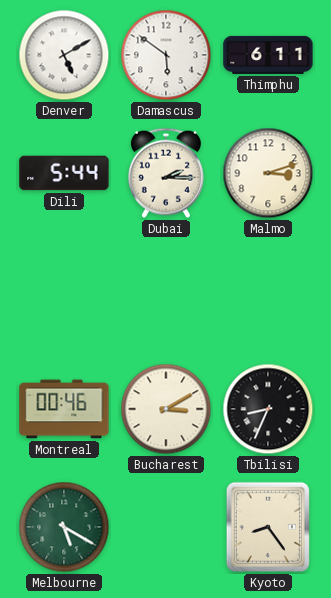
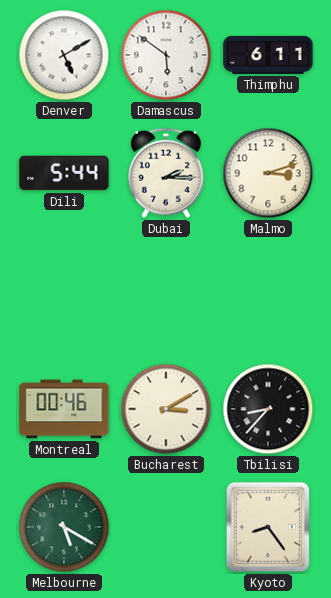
Tbilisi: 8:34 -> 8:37 (268, 409)
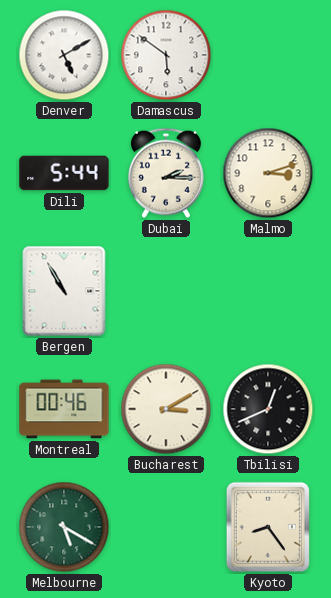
Thimphu: 6:11 -> none (268, 55)
Bergen: none -> 10:55 (64, 291)
Tbilisi: 8:37 -> 12:41 (268, 409)
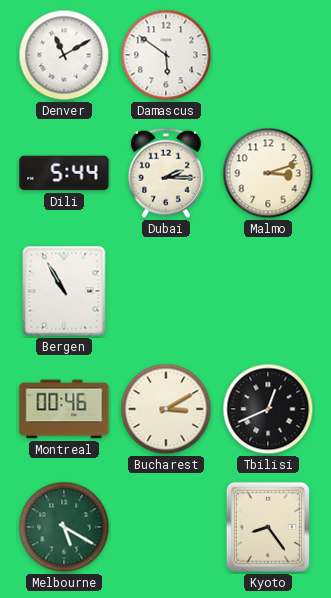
Denver: 5:10 -> 11:10 (64, 55)
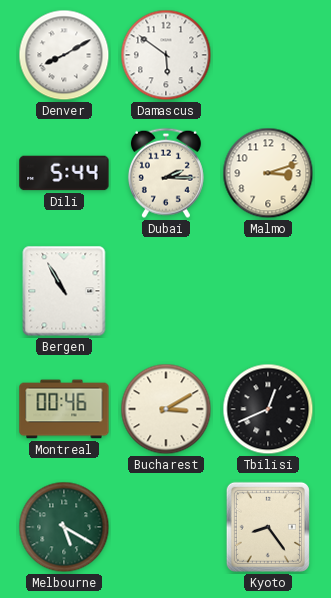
Denver: 11:10 -> 8:10 (64, 55)
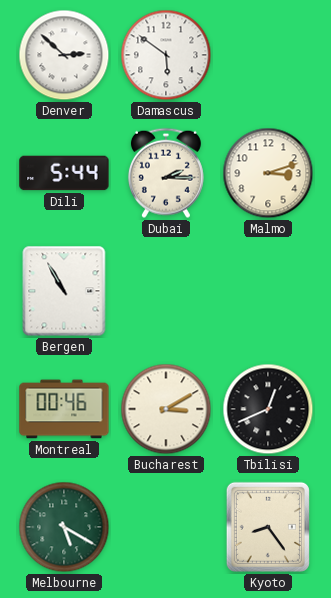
Denver: 8:10 -> 2:52 (64, 55)
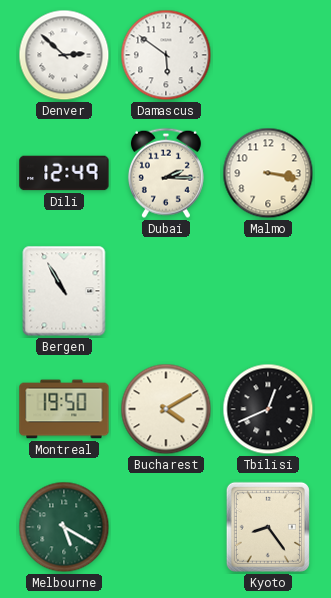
Dili: 5:44 -> 12:49 (64, 173)
Malmo: 3:12 -> 3:17 (268, 173)
Montreal: 00:46 -> 19:50 (64, 409)
Bucharest: 3:10 -> 4:10 (166, 409)
